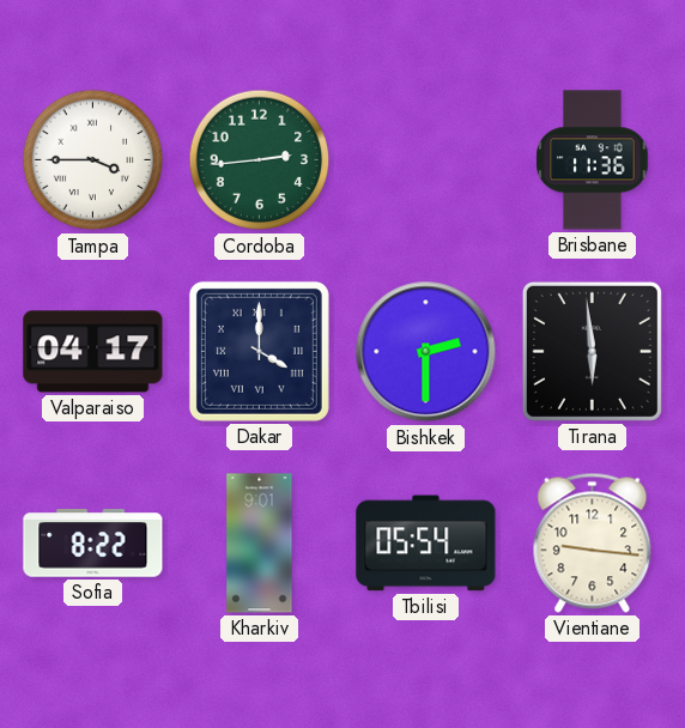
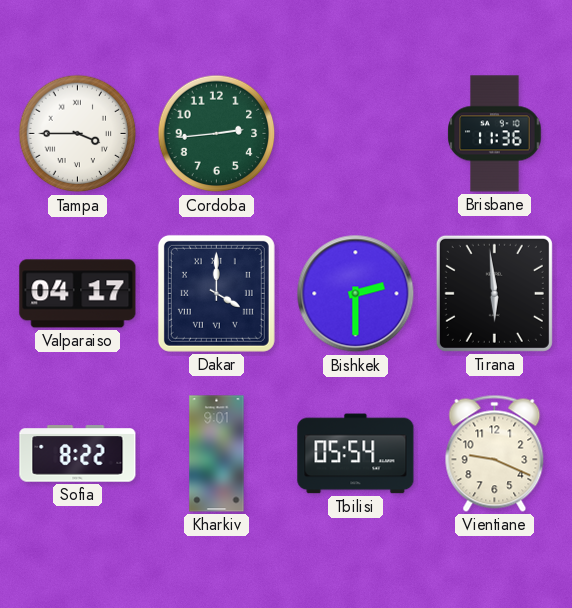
Vientiane: 9:16 -> 9:19 (495, 453)
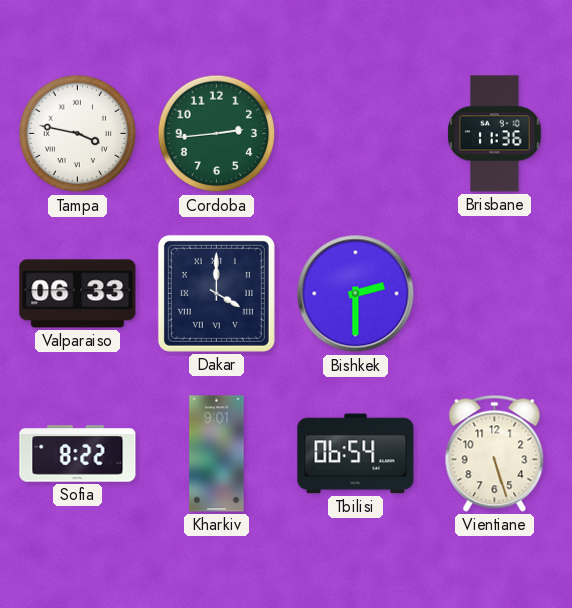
Tampa: 3:45 -> 3:47 (78, 134)
Valparaiso: 04:17 -> 06:33 (78, 294)
Tirana: 5:59 -> none (494, 293)
Tbilisi: 05:54 -> 06:54 (356, 454)
Vientiane: 9:19 -> 5:27 (495, 453)
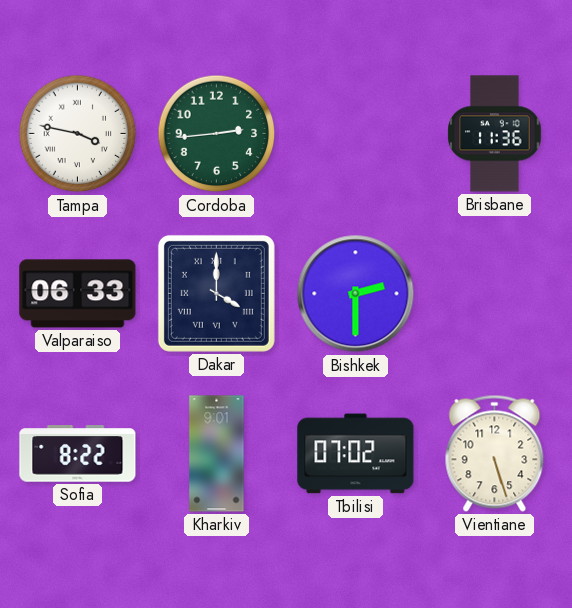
Tbilisi: 06:54 -> 07:02 (356, 454)
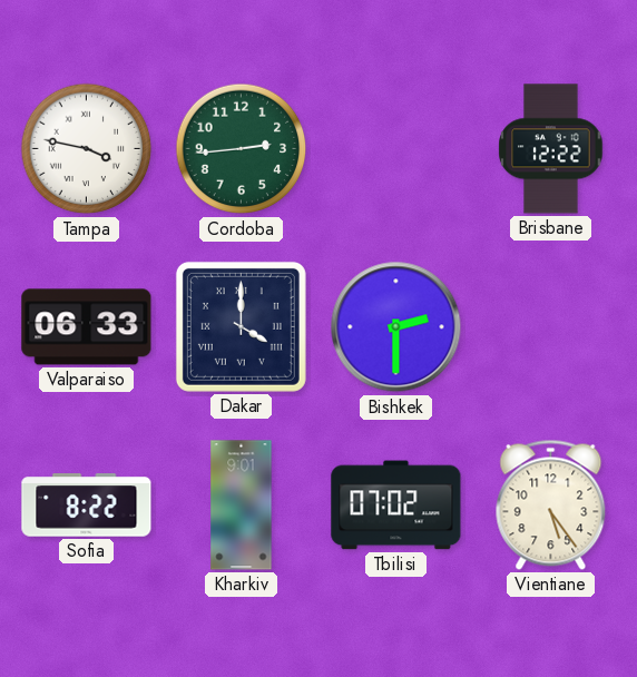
Brisbane: 11:36 -> 12:22 (551, 149)
Vientiane: 5:27 -> 5:24 (551, 504)
